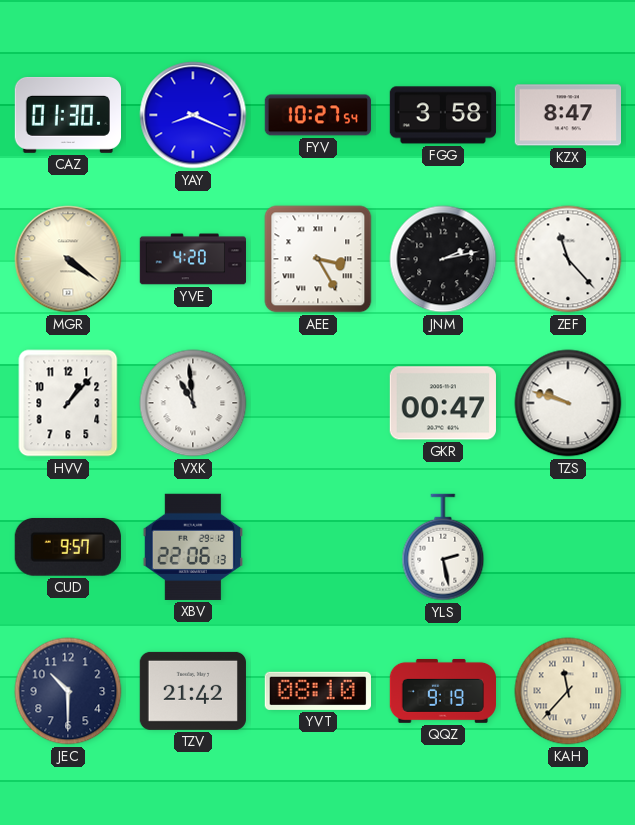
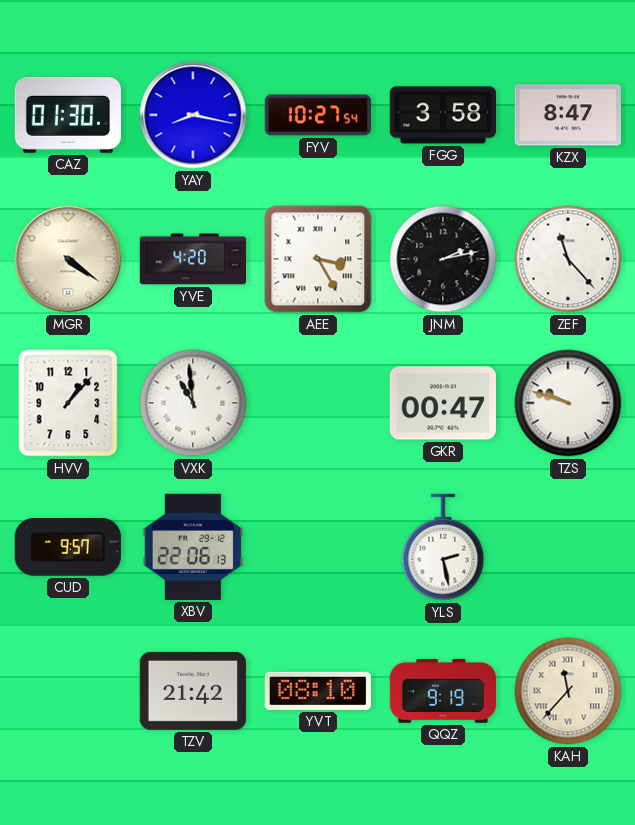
YAY: 8:19 -> 8:17 (193, 115)
JEC: 10:30 -> none (68, 691)
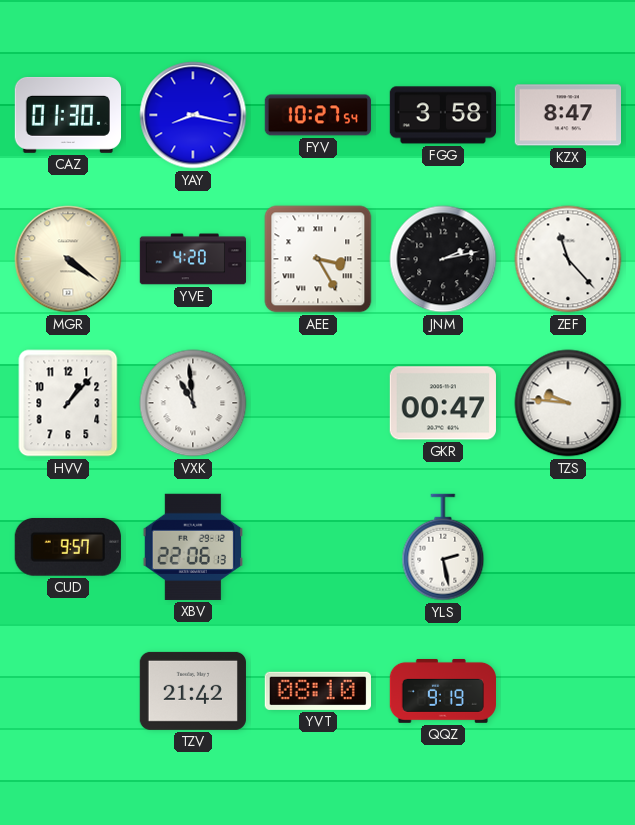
TZS: 9:48 -> 9:46 (568, 403)
KAH: 11:37 -> none (568, 691)
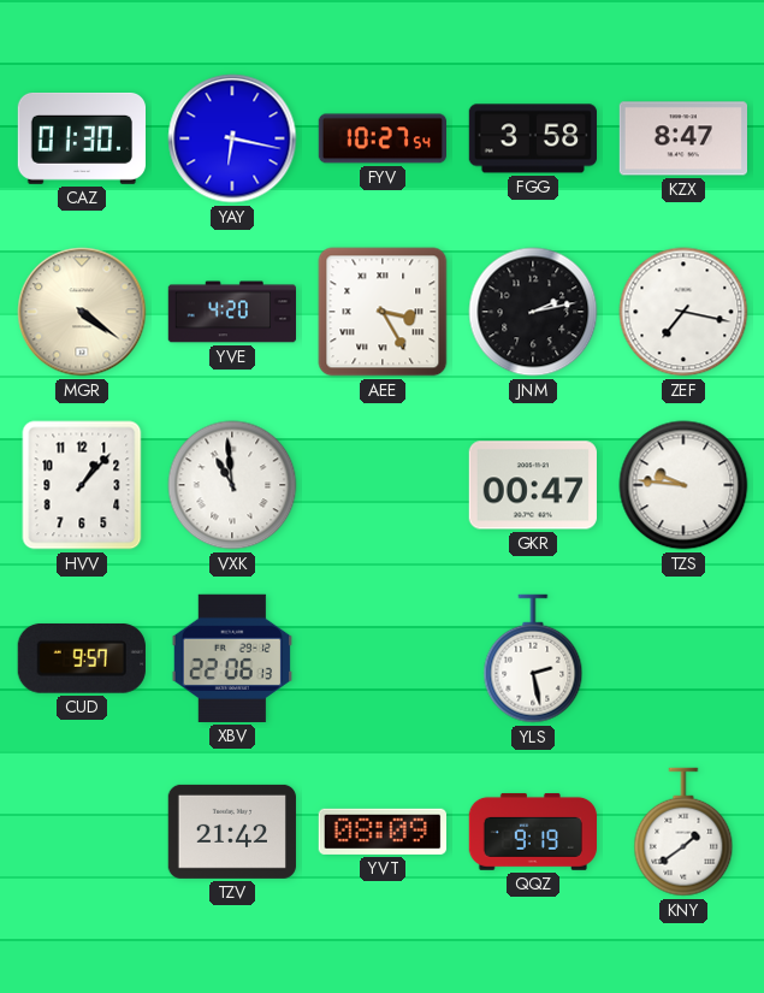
YAY: 8:17 -> 6:17 (232, 138)
ZEF: 11:23 -> 7:17 (683, 312)
YVT: 08:10 -> 08:09 (383, 832)
KNY: none -> 1:39 (683, 832)
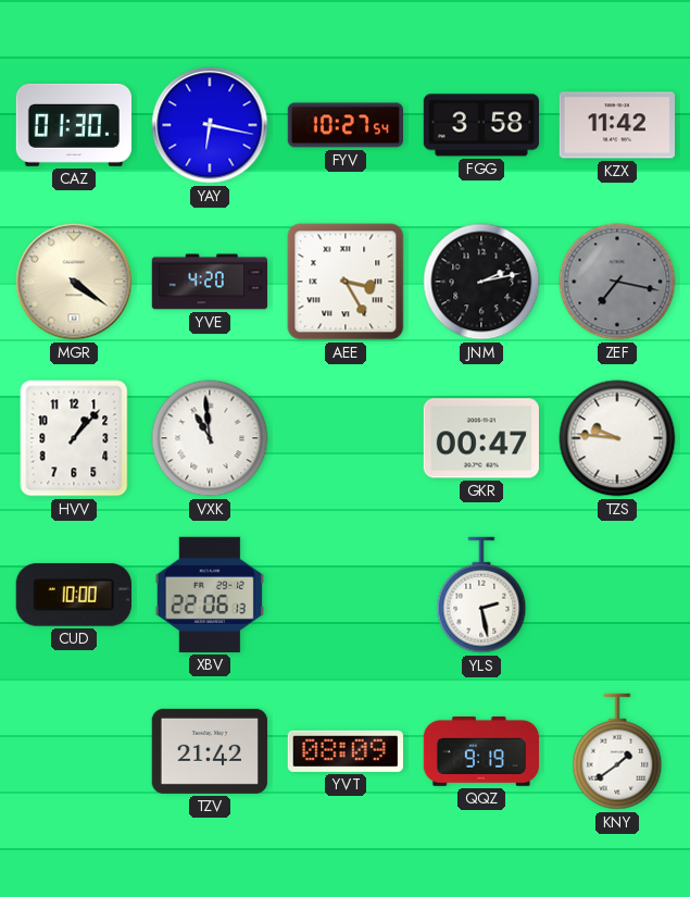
KZX: 8:47 -> 11:42 (616, 125)
ZEF dial: white -> grey (617, 282)
CUD: 9:57 -> 10:00 (74, 595)
